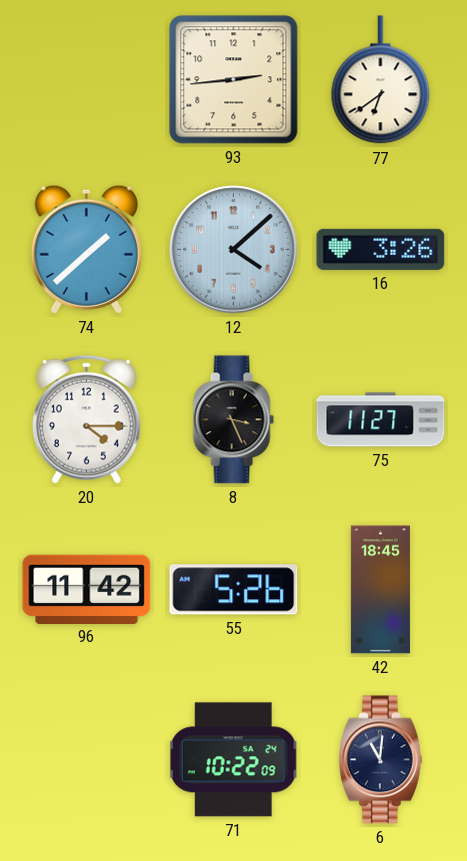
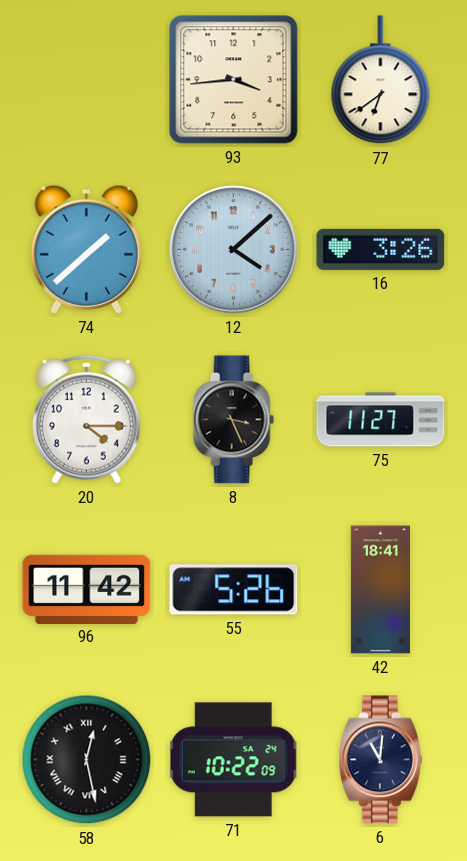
93: 2:44 -> 3:44 (234, 80)
42: 18:45 -> 18:41 (380, 590)
58: none -> 12:28 (87, 760)
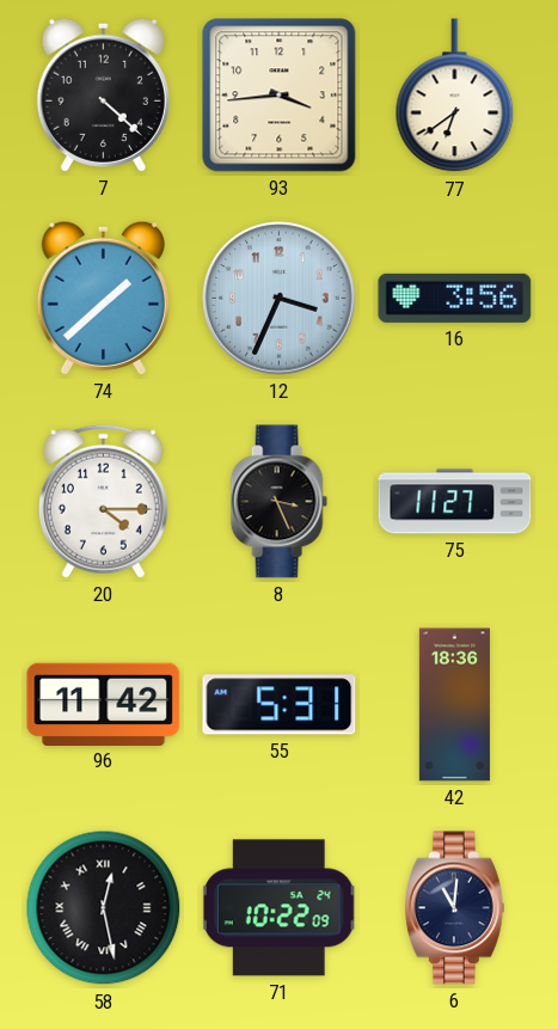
7: none -> 4:22 (103, 94)
12: 4:08 -> 3:34 (280, 299)
16: 3:26 -> 3:56 (455, 298)
55: 5:26 -> 5:31 (280, 705)
42: 18:41 -> 18:36 (454, 705)
